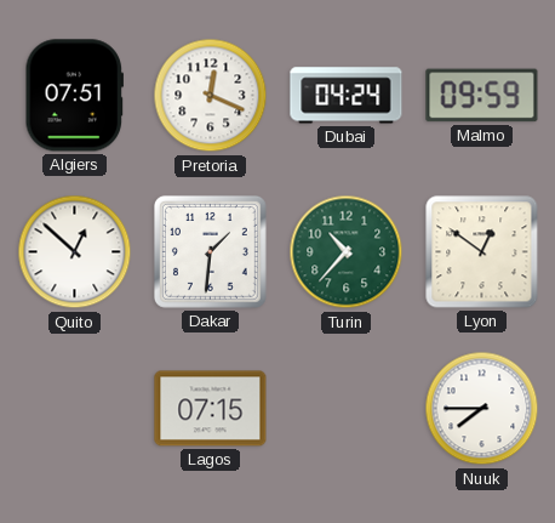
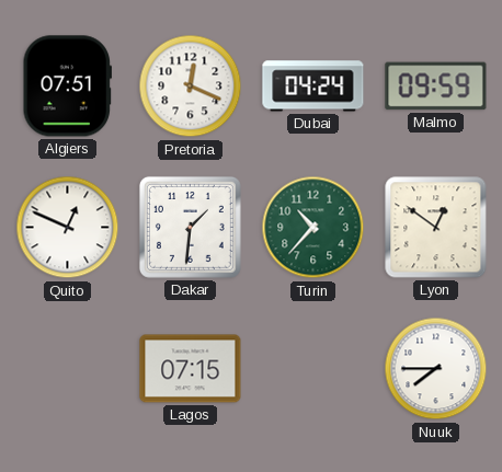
Quito: 12:52 -> 12:49 (68, 228)
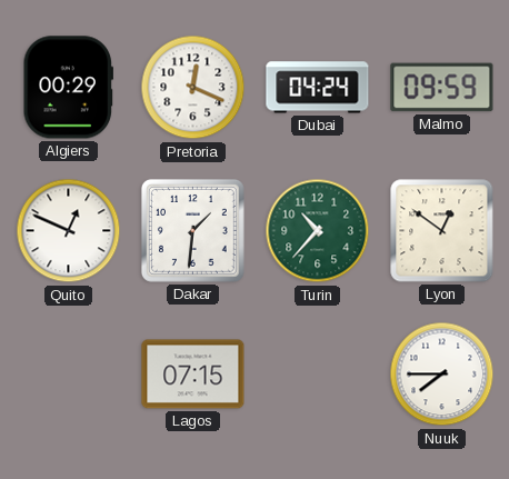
Algiers: 07:51 -> 00:29 (68, 88)
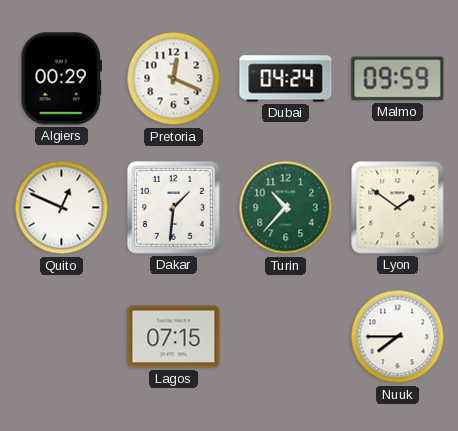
Lyon: 12:51 -> 1:51 (398, 208)
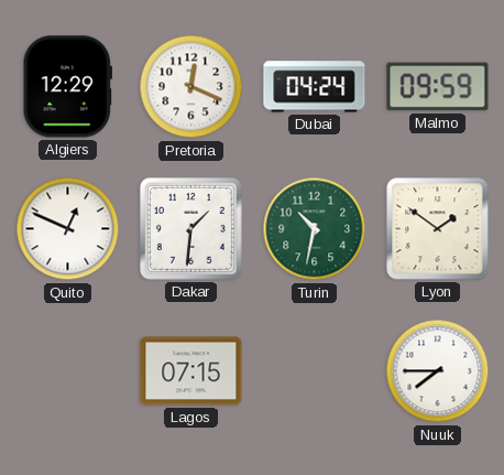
Algiers: 00:29 -> 12:29 (67, 87)
Turin: 10:37 -> 10:32 (315, 229)
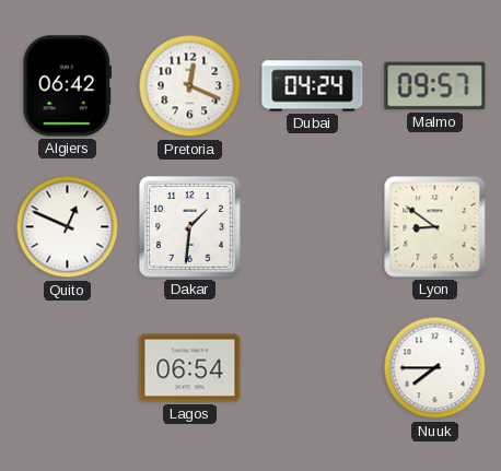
Algiers: 12:29 -> 06:42 (67, 86)
Malmo: 09:59 -> 09:57 (435, 86)
Turin: 10:32 -> none (315, 229)
Lyon: 1:51 -> 8:51 (435, 227)
Lagos: 07:15 -> 06:54 (190, 368)
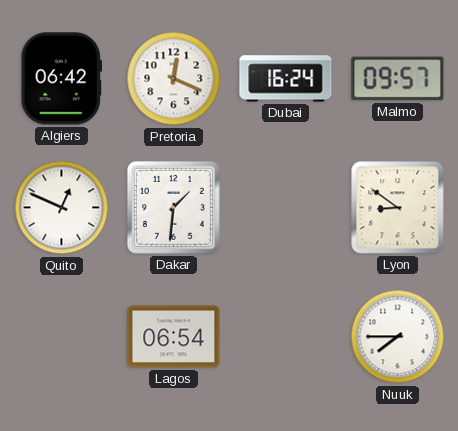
Dubai: 04:24 -> 16:24 (286, 79)
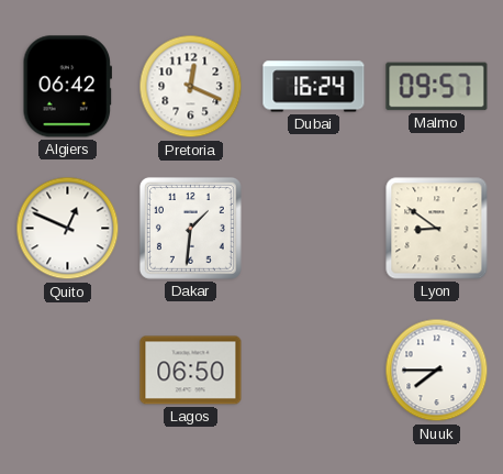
Lagos: 06:54 -> 06:50 (191, 371)
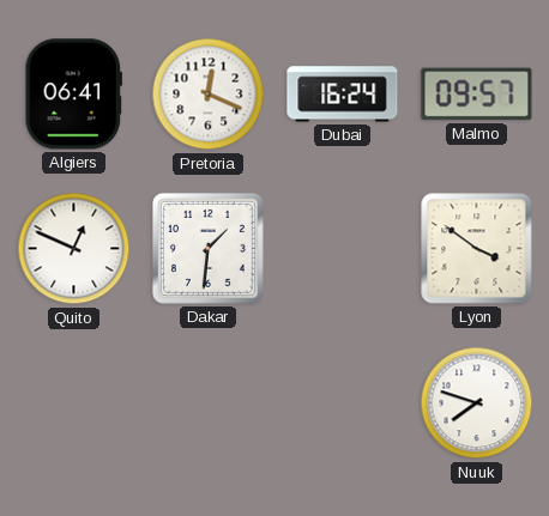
Algiers: 06:42 -> 06:41 (73, 95)
Lyon: 8:51 -> 3:51 (477, 249)
Lagos: 06:50 -> none (191, 371)
Nuuk: 7:45 -> 7:48 (477, 403)
